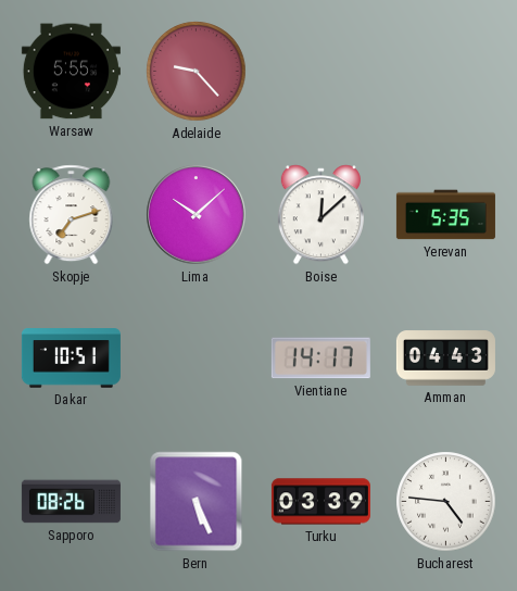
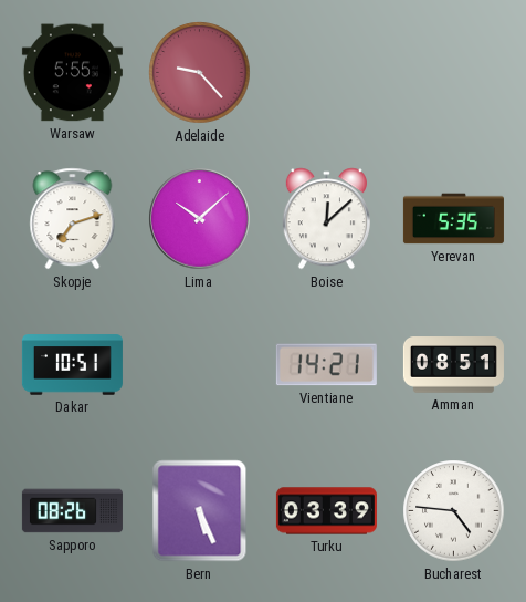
Vientiane: 14:17 -> 14:21 (326, 365)
Amman: 04:43 -> 08:51 (453, 365)
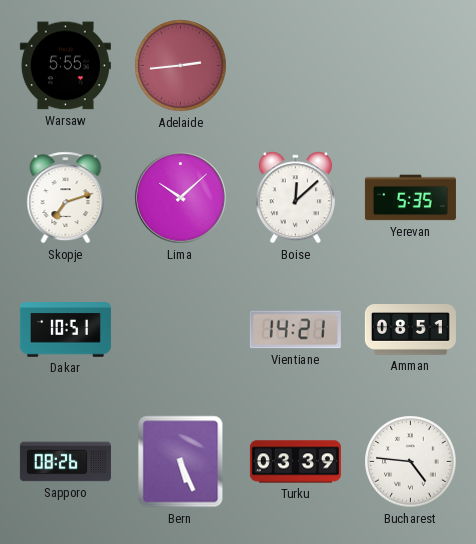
Adelaide: 9:23 -> 2:44 (181, 66)
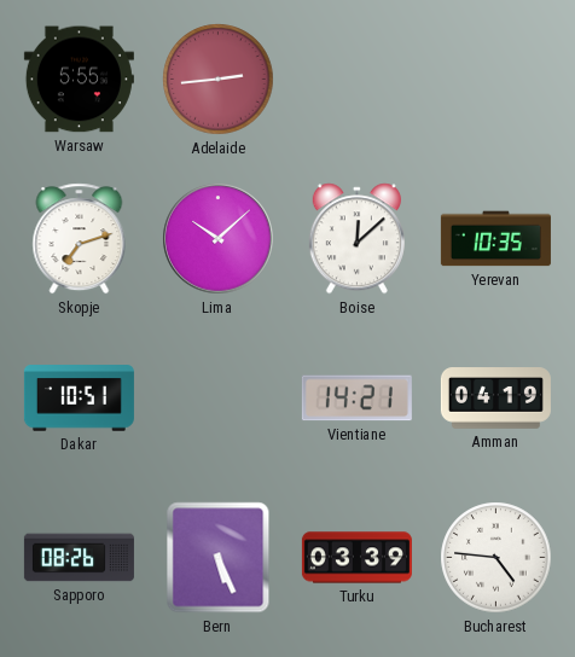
Yerevan: 5:35 -> 10:35 (495, 239)
Amman: 08:51 -> 04:19 (495, 399)
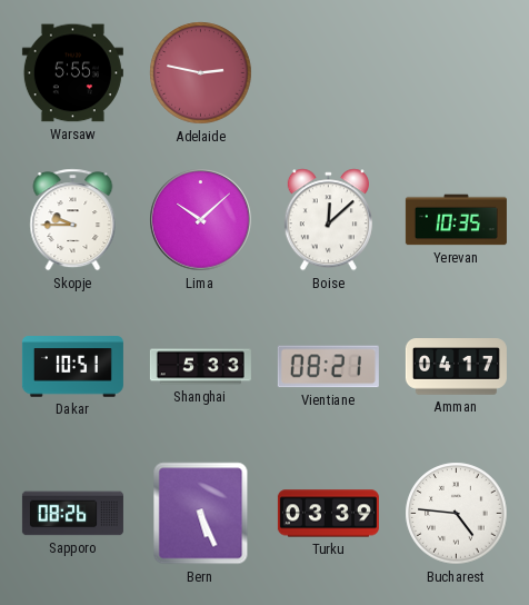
Adelaide: 2:44 -> 2:47 (201, 73)
Skopje: 7:12 -> 9:45 (73, 220)
Shanghai: none -> 5:33 (200, 367)
Vientiane: 14:21 -> 08:21 (328, 367)
Amman: 04:19 -> 04:17 (456, 367)
